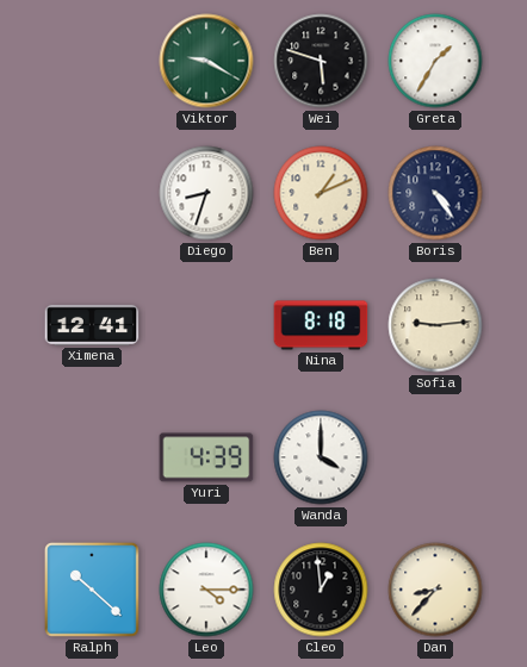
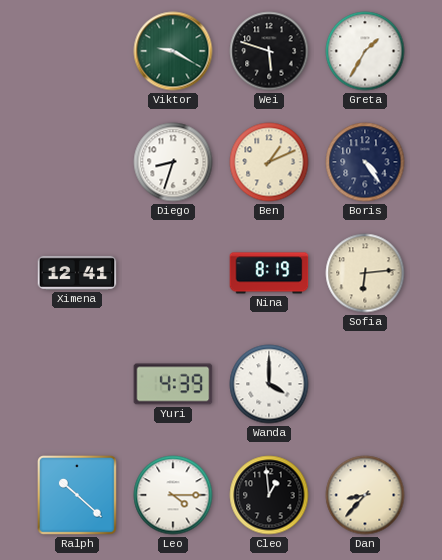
Nina: 8:18 -> 8:19 (269, 273)
Sofia: 9:14 -> 6:14 (365, 273)
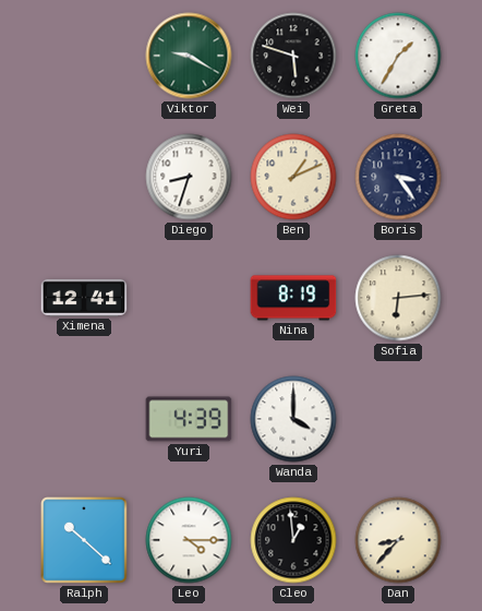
Boris: 4:24 -> 3:24 (398, 177)
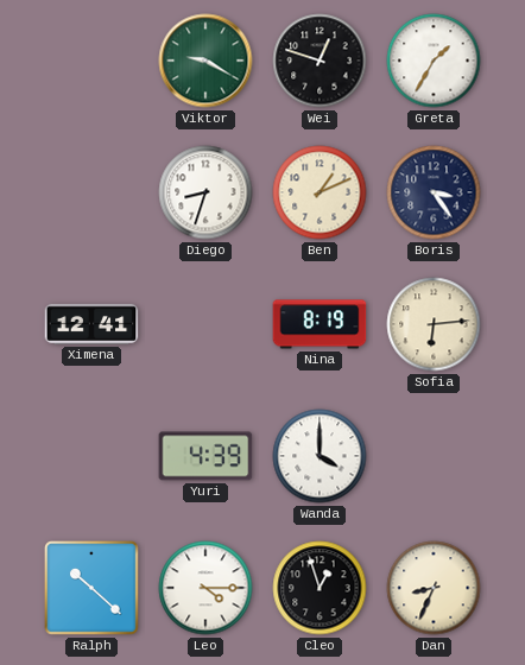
Wei: 5:48 -> 12:48 (320, 61)
Cleo: 12:59 -> 12:57 (320, 588)
Dan: 8:37 -> 8:34 (434, 588)
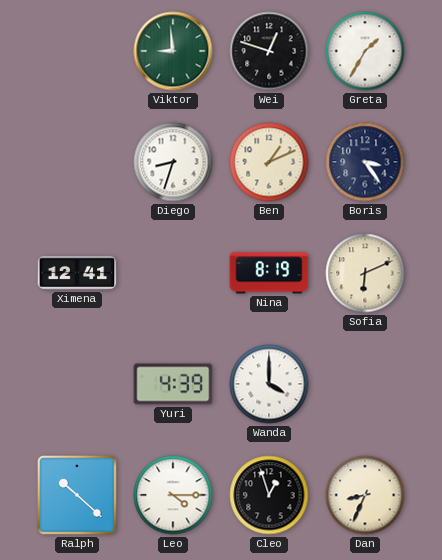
Viktor: 9:20 -> 8:59 (173, 51)
Sofia: 6:14 -> 6:11 (365, 273)
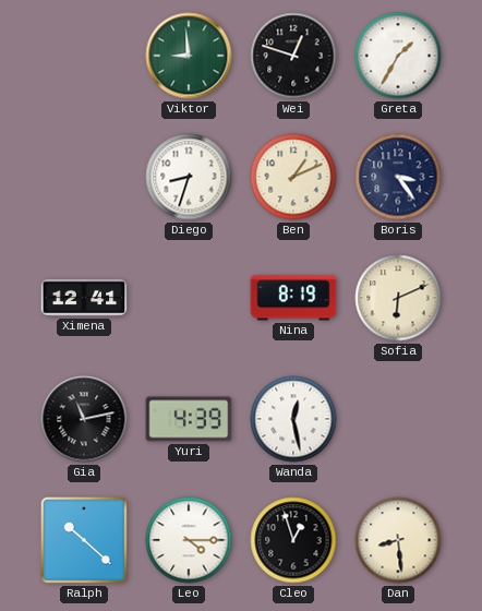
Gia: none -> 11:13 (84, 419)
Wanda: 4:00 -> 12:28 (293, 419)
Dan: 8:34 -> 8:29 (398, 540)
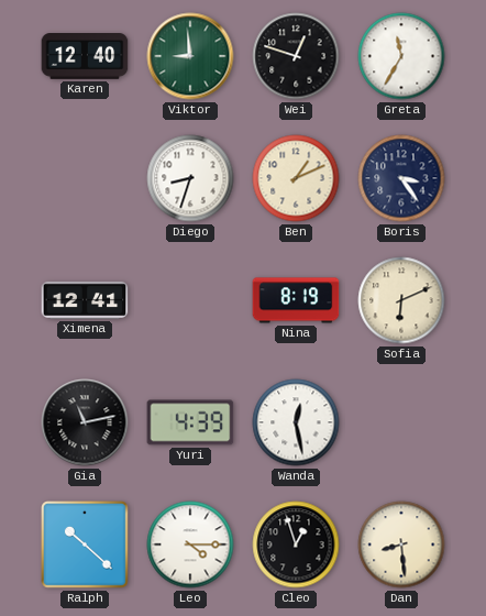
Karen: none -> 12:40 (85, 57)
Greta: 1:35 -> 11:35 (401, 56)
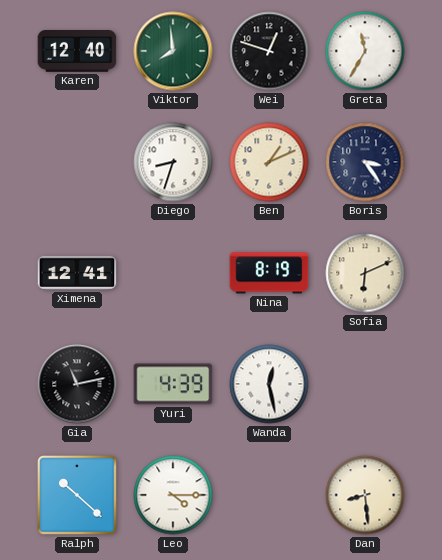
Viktor: 8:59 -> 7:59 (173, 51)
Cleo: 12:57 -> none (296, 544)
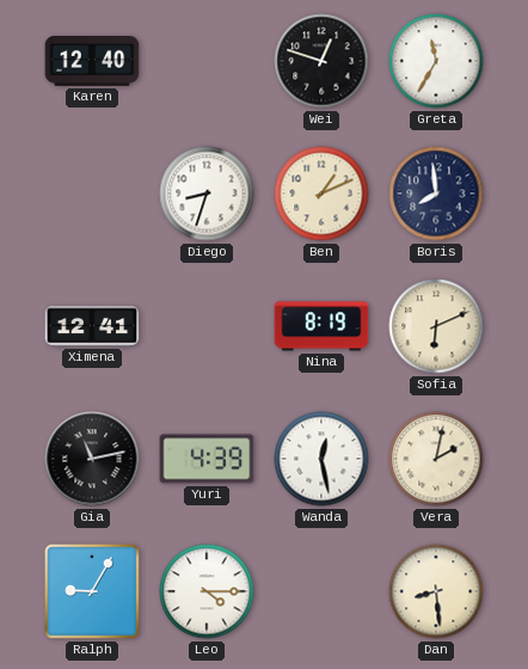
Viktor: 7:59 -> none (173, 51)
Boris: 3:24 -> 7:59 (436, 194)
Vera: none -> 2:02 (436, 459)
Ralph: 10:22 -> 9:05 (93, 593)
